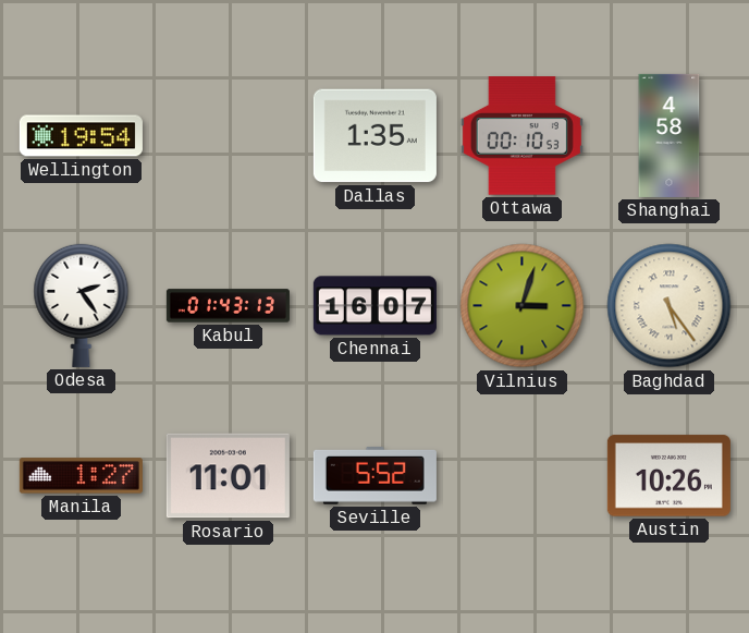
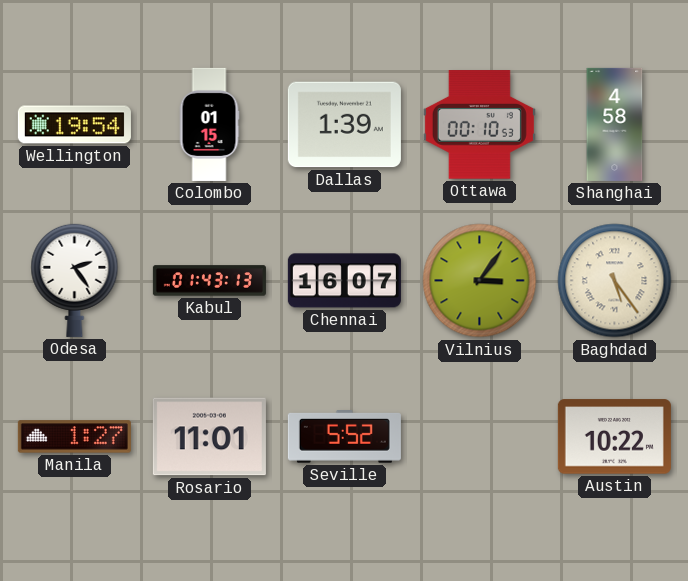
Colombo: none -> 01:15 (209, 124)
Dallas: 1:35 -> 1:39 (344, 125)
Vilnius: 3:03 -> 3:06 (480, 281)
Austin: 10:26 -> 10:22 (614, 437)
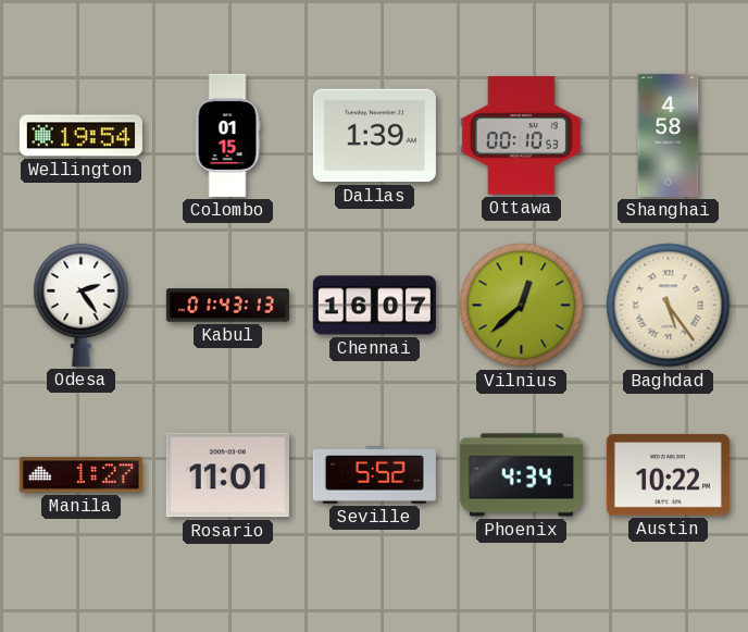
Vilnius: 3:06 -> 12:38 (522, 306)
Phoenix: none -> 4:34 (521, 475)
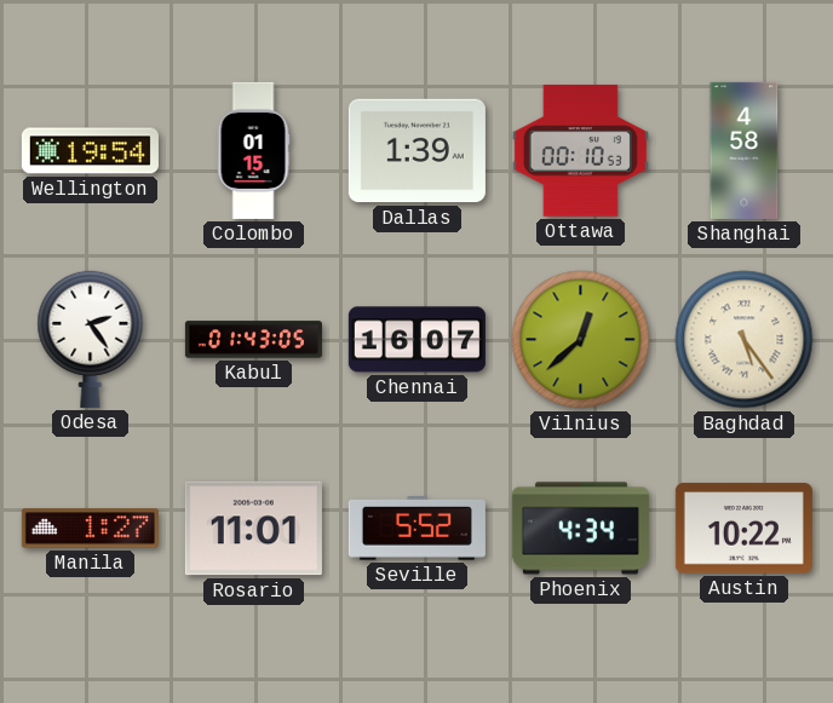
Kabul: 01:43:13 -> 01:43:05 (253, 340)
